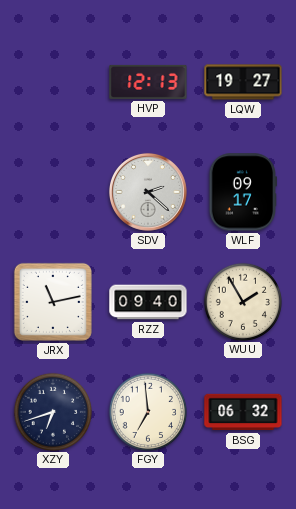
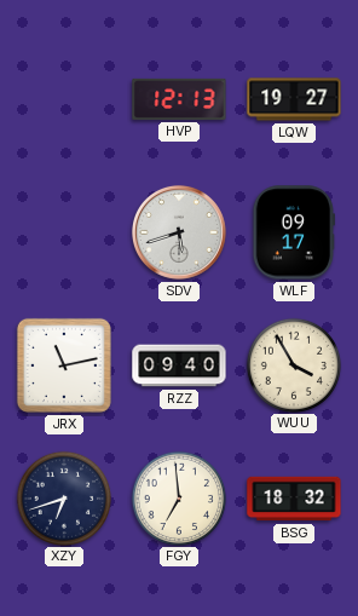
SDV: 2:22 -> 5:42 (179, 232)
WUU: 1:55 -> 3:55 (293, 364)
BSG: 06:32 -> 18:32 (294, 499)
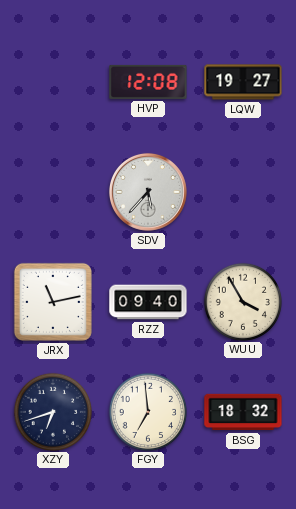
HVP: 12:13 -> 12:08 (148, 82)
SDV: 5:42 -> 5:37 (148, 192)
WLF: 09:17 -> none (293, 232)
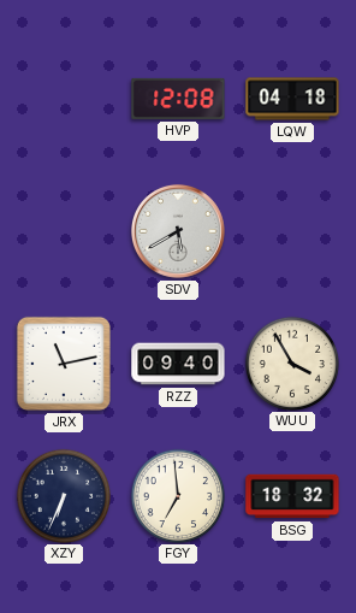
LQW: 19:27 -> 04:18 (292, 99)
SDV: 5:37 -> 5:40 (178, 231)
XZY: 6:42 -> 6:34 (63, 495)
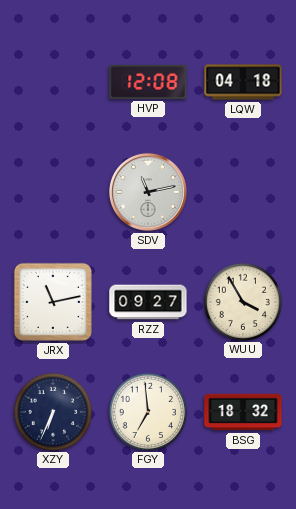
SDV: 5:40 -> 11:13 (148, 192)
RZZ: 09:40 -> 09:27 (148, 302)
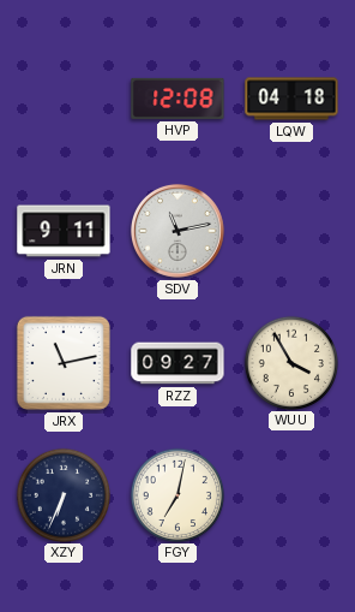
JRN: none -> 9:11 (64, 231)
FGY: 6:59 -> 7:02 (176, 494)
BSG: 18:32 -> none (243, 412)
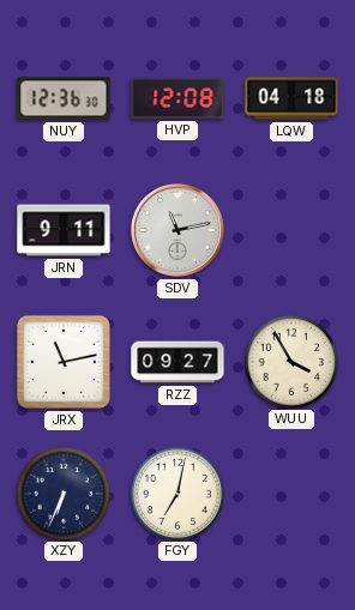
NUY: none -> 12:36 (64, 98)
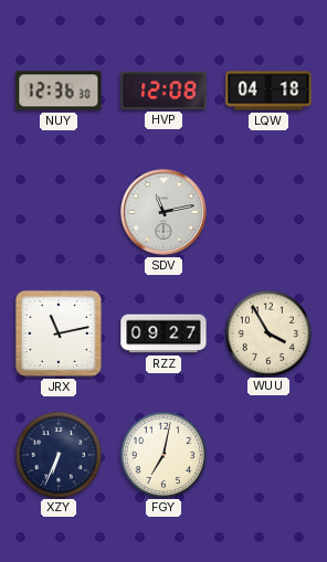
JRN: 9:11 -> none (64, 230)
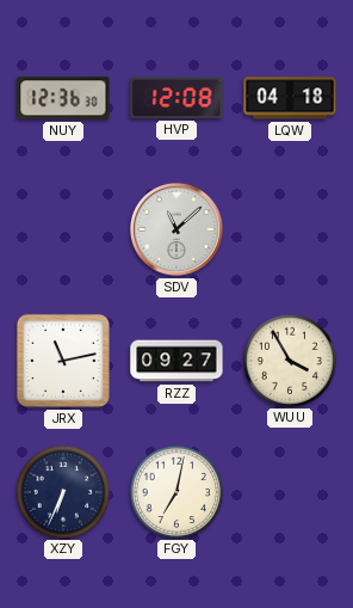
SDV: 11:13 -> 11:08 (176, 229)
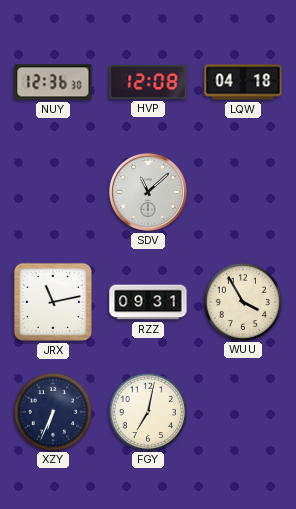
RZZ: 09:27 -> 09:31 (148, 302)
